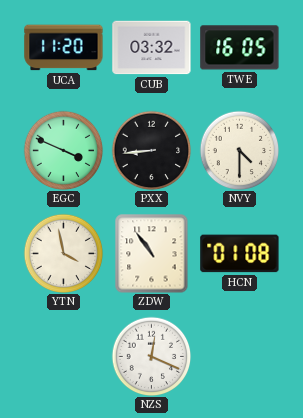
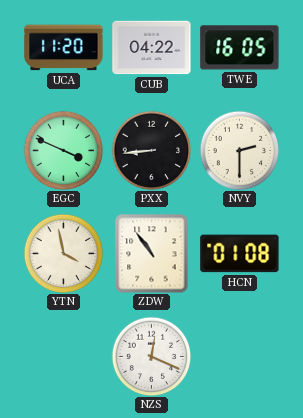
CUB: 03:32 -> 04:22 (152, 48)
NVY: 4:30 -> 2:30 (239, 150)
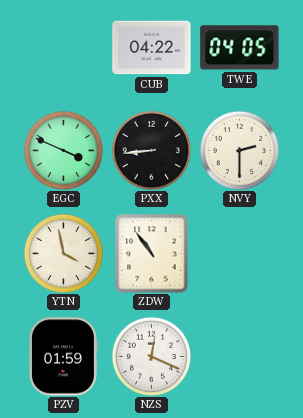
UCA: 11:20 -> none (64, 48)
TWE: 16:05 -> 04:05 (240, 48)
HCN: 01:08 -> none (240, 254)
PZV: none -> 01:59 (64, 357)
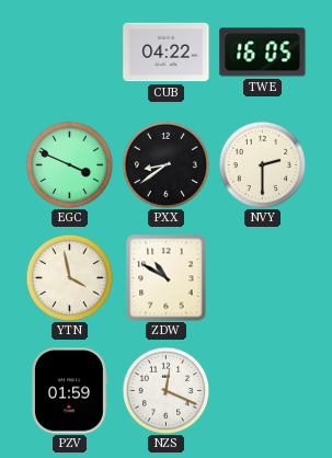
TWE: 04:05 -> 16:05 (263, 53)
PXX: 8:44 -> 8:39 (165, 164)
ZDW: 10:54 -> 10:50 (167, 278)
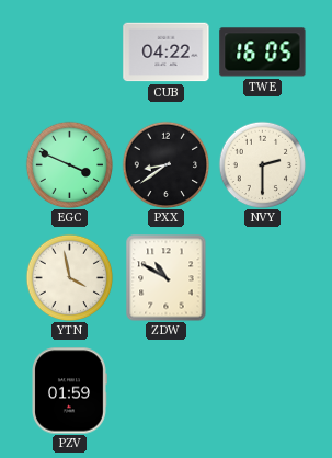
NZS: 12:19 -> none (165, 390)
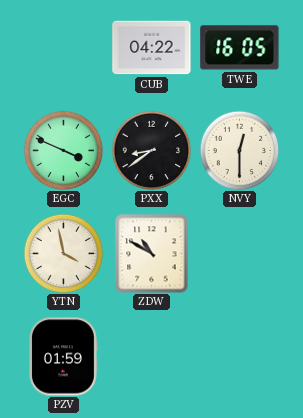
NVY: 2:30 -> 12:30 (239, 150)
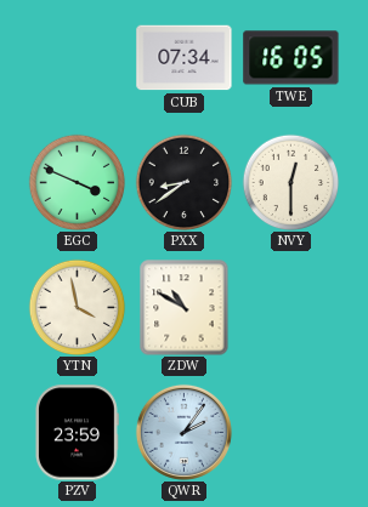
CUB: 04:22 -> 07:34 (185, 58)
PZV: 01:59 -> 23:59 (78, 433)
QWR: none -> 2:06 (183, 432)
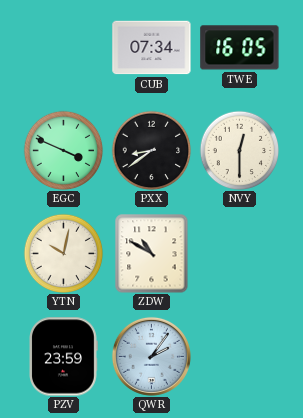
YTN: 3:58 -> 10:02 (63, 253)
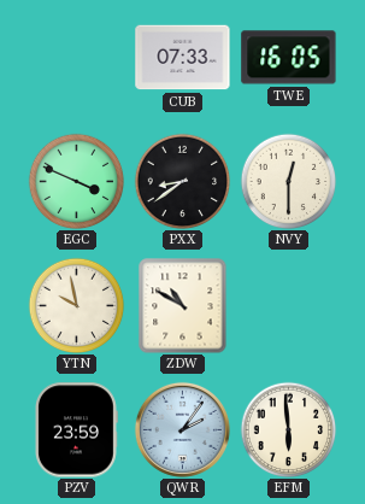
CUB: 07:34 -> 07:33 (183, 58)
YTN: 10:02 -> 9:58 (76, 305)
EFM: none -> 5:59 (288, 429)
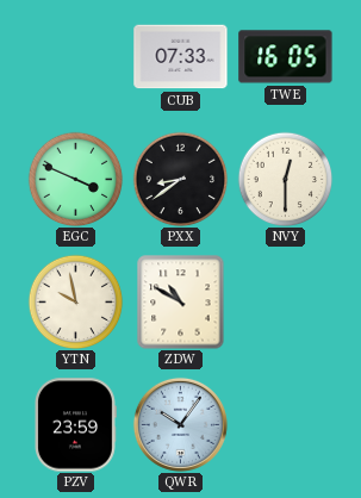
QWR: 2:06 -> 10:06 (180, 424)
EFM: 5:59 -> none (288, 429)
